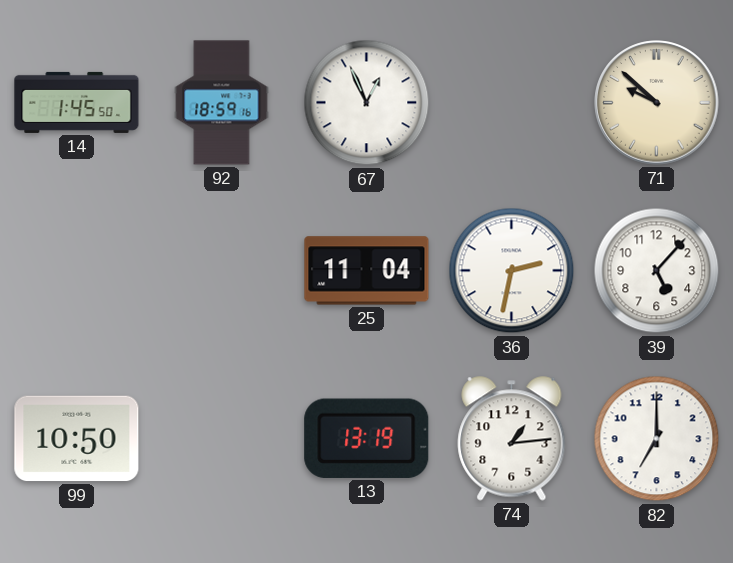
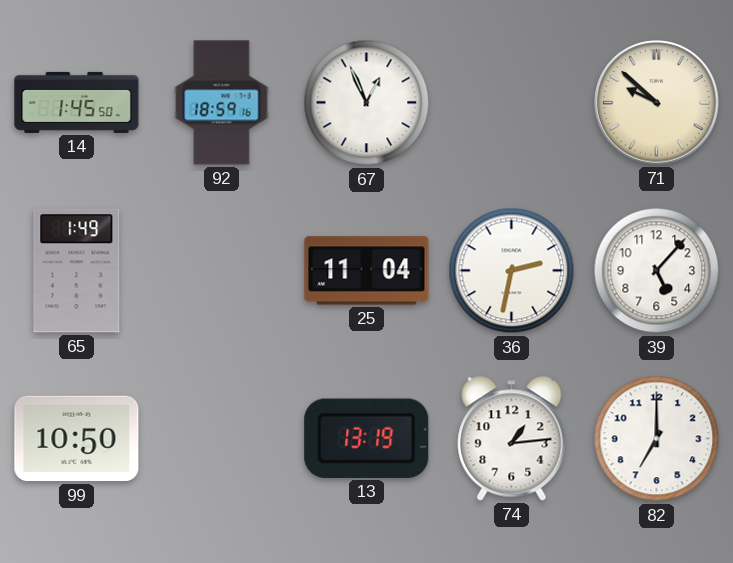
65: none -> 1:49 (77, 271)
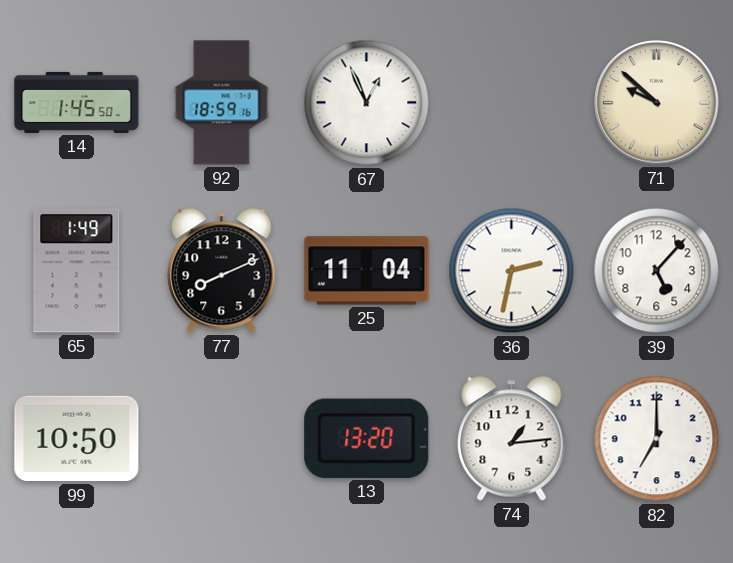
77: none -> 8:11 (222, 271)
13: 13:19 -> 13:20 (367, 438)
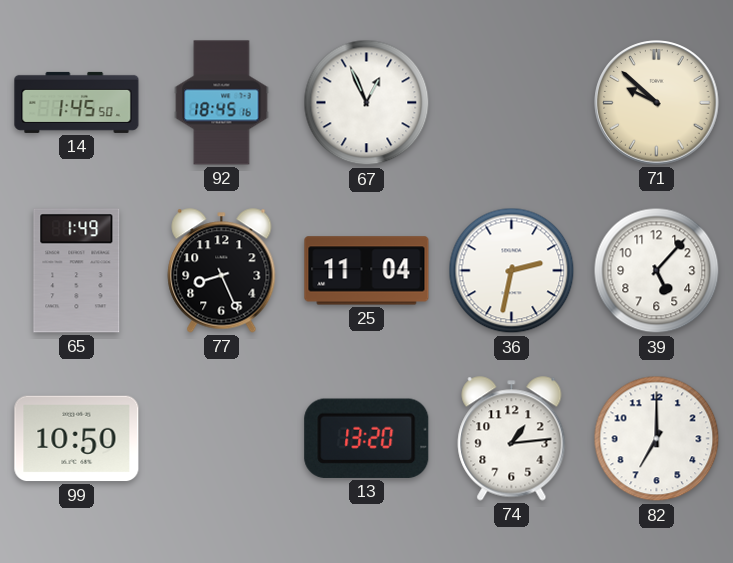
92: 18:59 -> 18:45 (222, 103)
77: 8:11 -> 8:26 (222, 271)
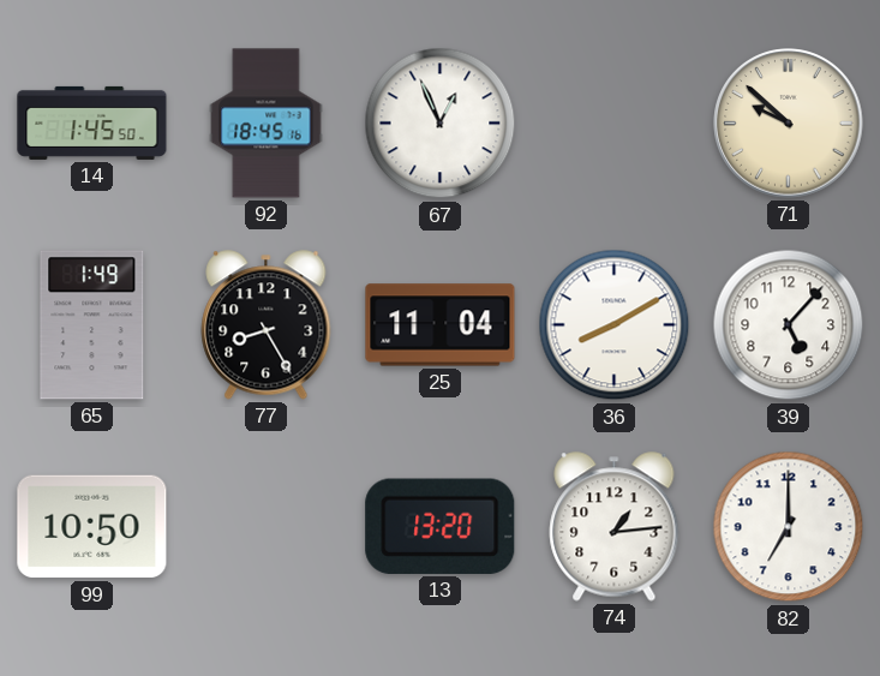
77: 8:26 -> 8:25 (267, 325)
36: 2:32 -> 8:10 (615, 325)
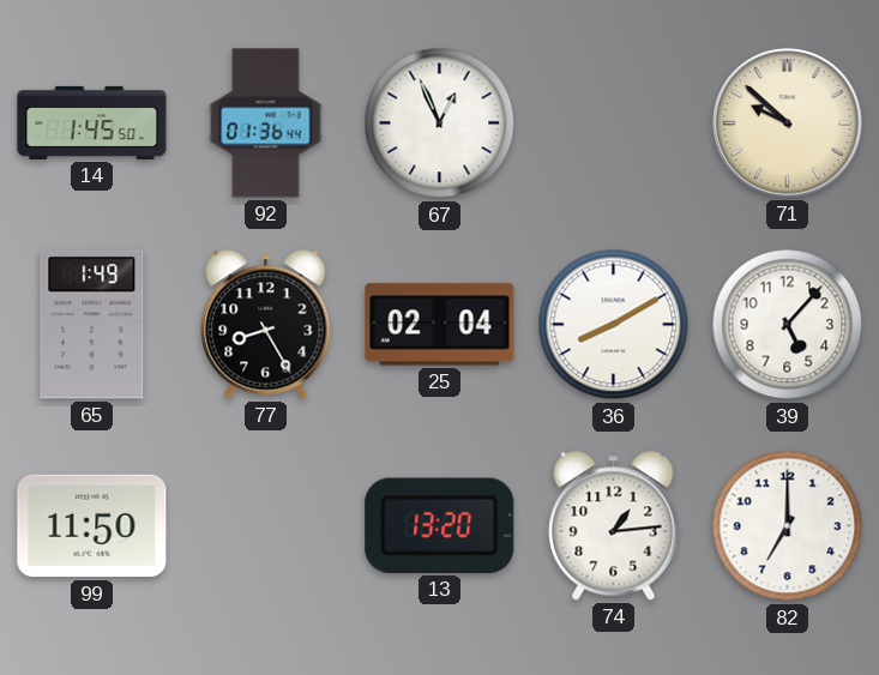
92: 18:45 -> 01:36 (266, 123)
25: 11:04 -> 02:04 (440, 325)
99: 10:50 -> 11:50 (92, 526)
